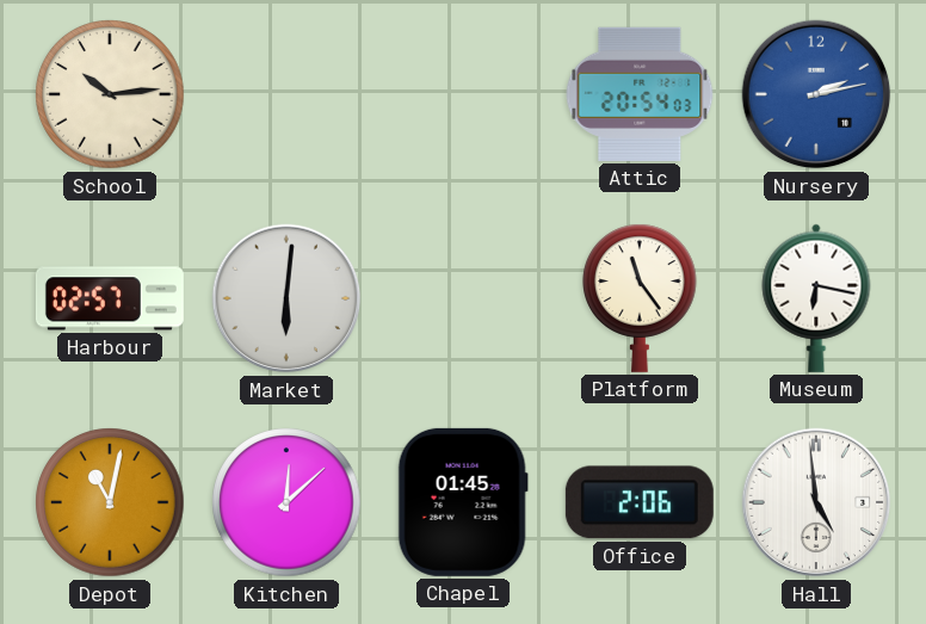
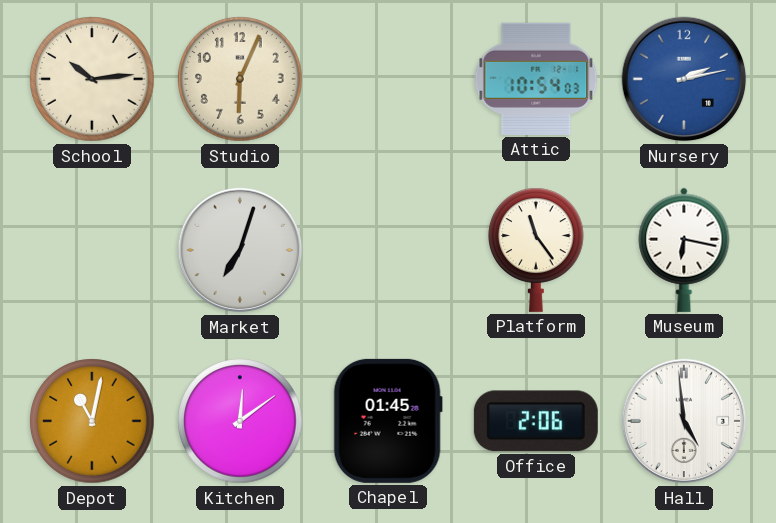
Studio: none -> 6:04 (240, 79)
Attic: 20:54 -> 10:54 (536, 79)
Harbour: 02:57 -> none (110, 298)
Market: 6:01 -> 7:03 (240, 250)
Kitchen: 12:08 -> 12:09 (240, 421)
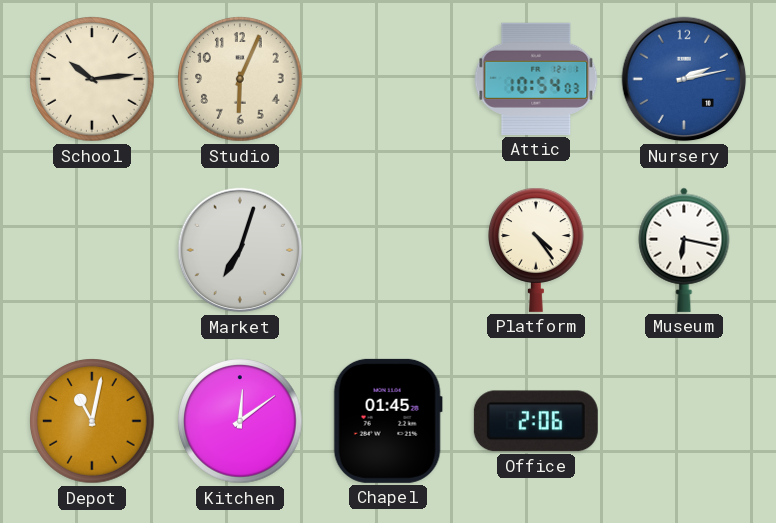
Platform: 11:24 -> 4:24 (537, 250)
Hall: 4:59 -> none (684, 421)
